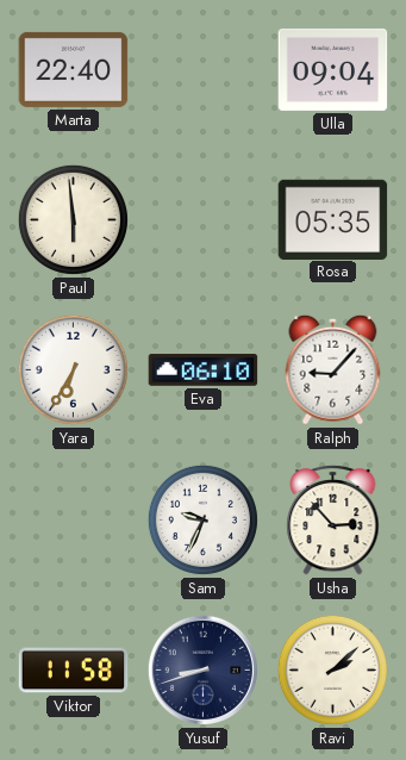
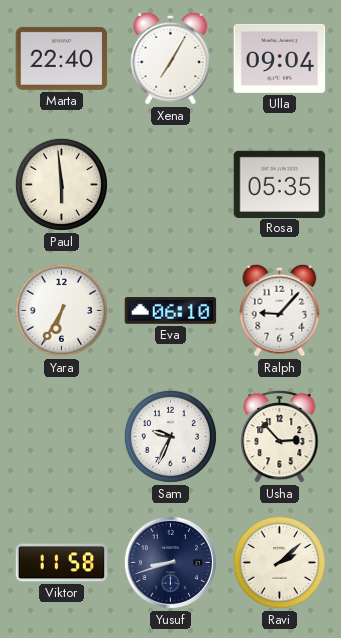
Xena: none -> 7:05 (171, 58)
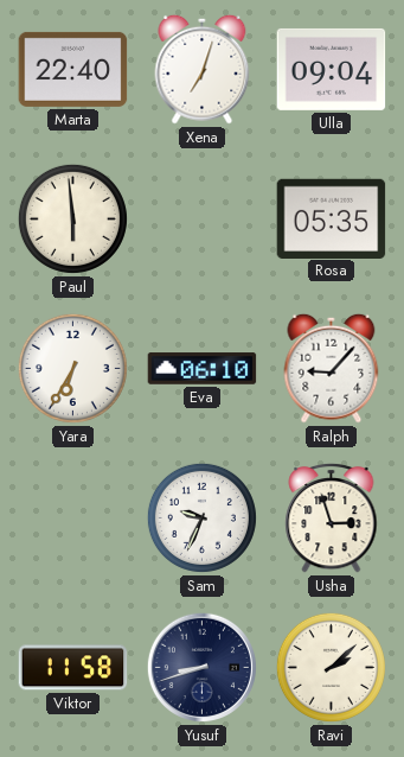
Xena: 7:05 -> 7:03 (203, 69)
Usha: 2:53 -> 2:57 (332, 517)
